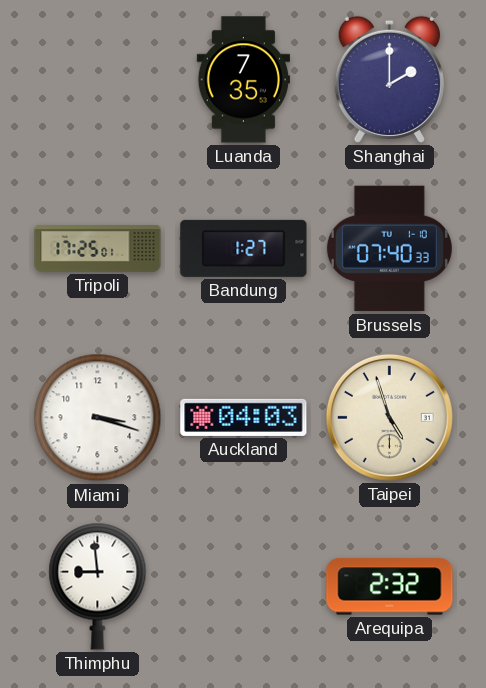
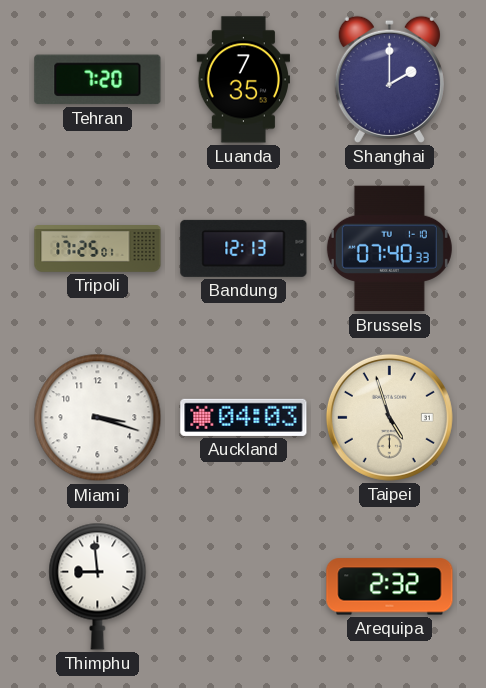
Tehran: none -> 7:20 (98, 80)
Bandung: 1:27 -> 12:13 (244, 248)
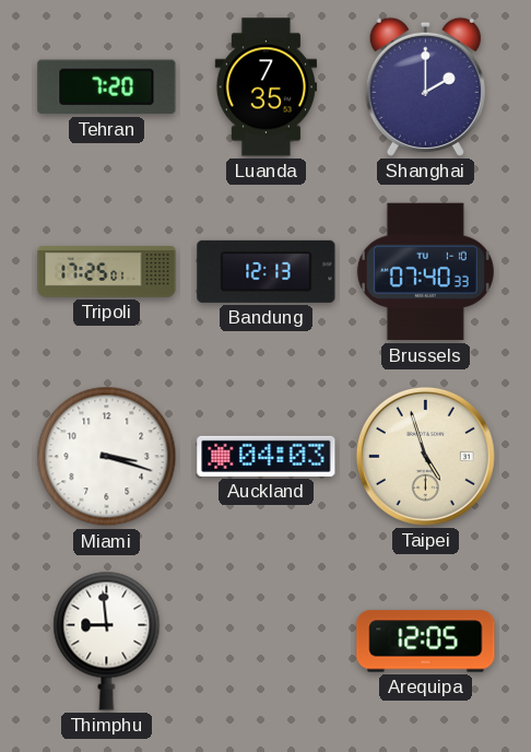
Arequipa: 2:32 -> 12:05 (426, 642)
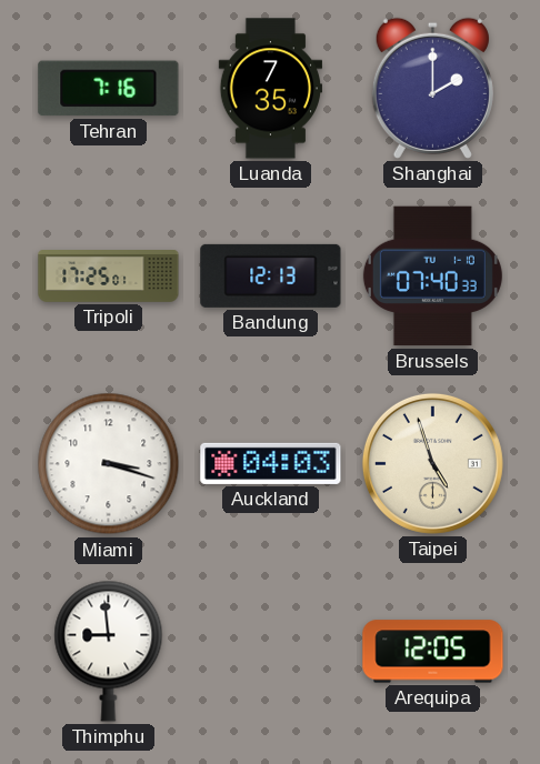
Tehran: 7:20 -> 7:16 (109, 89)
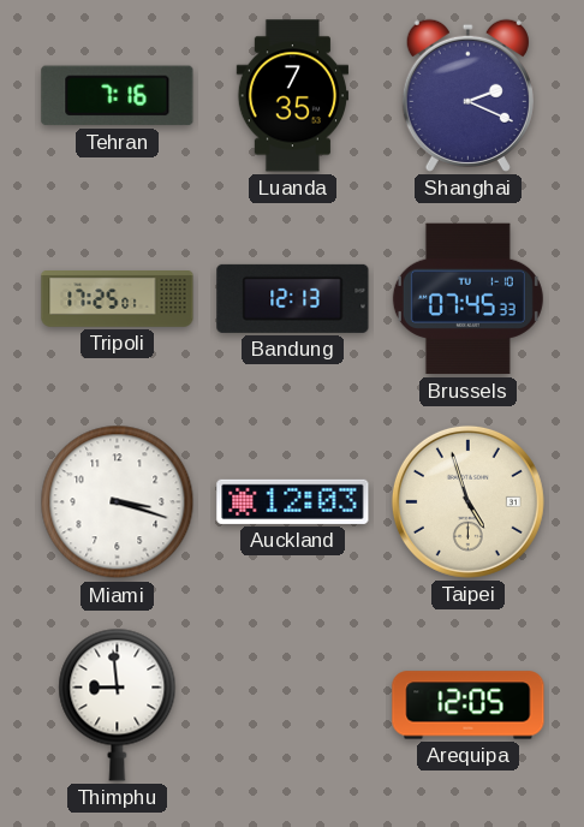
Shanghai: 2:00 -> 2:19 (467, 95)
Brussels: 07:40 -> 07:45 (467, 299)
Auckland: 04:03 -> 12:03 (293, 501)
